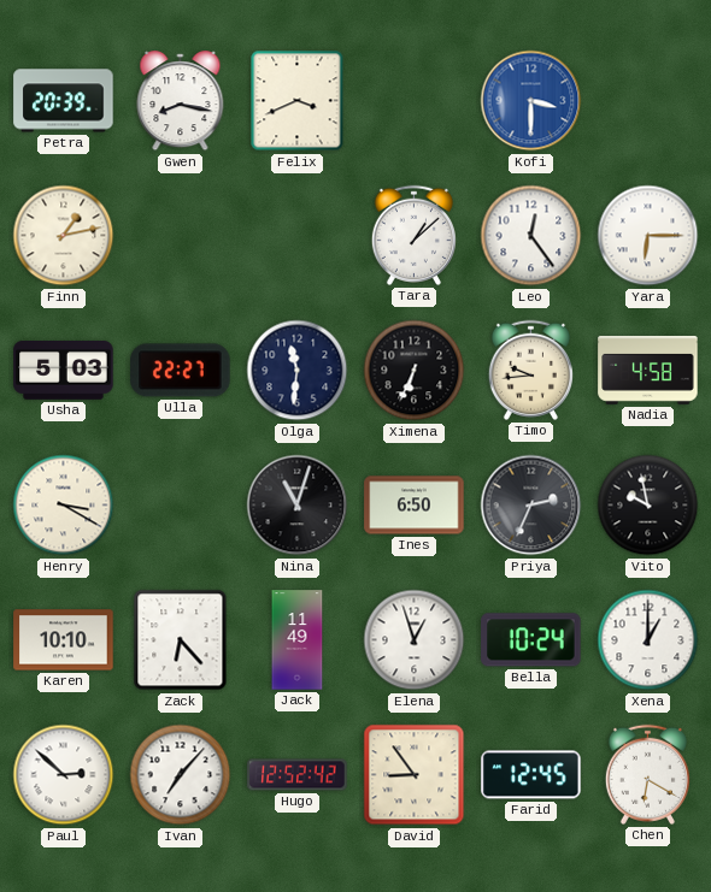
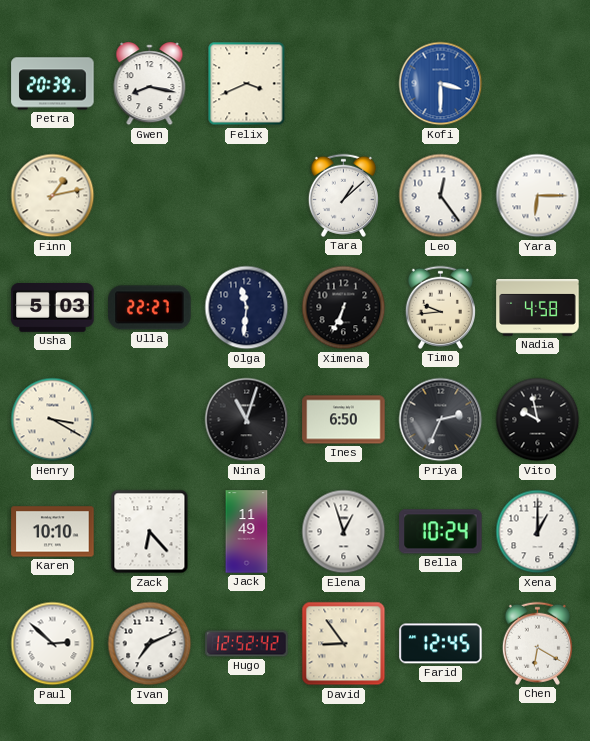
Ivan: 7:07 -> 7:11 (150, 644)
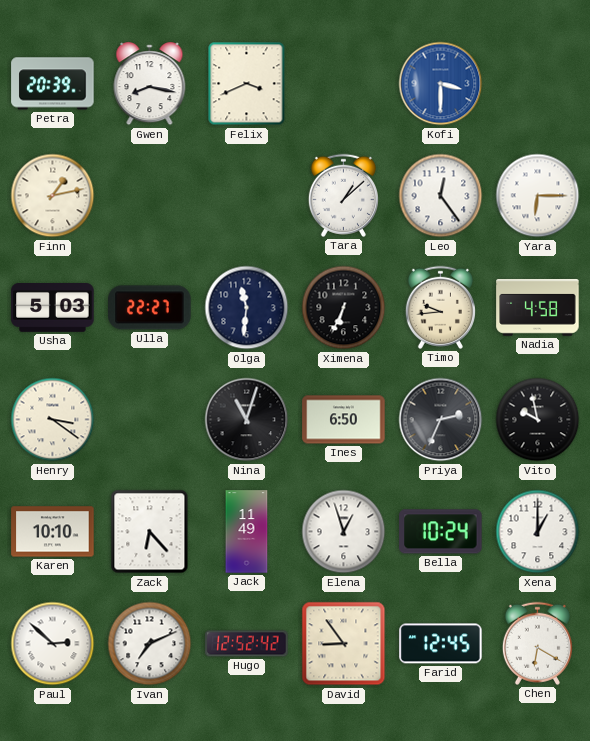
Henry: 3:20 -> 3:21 (53, 420)
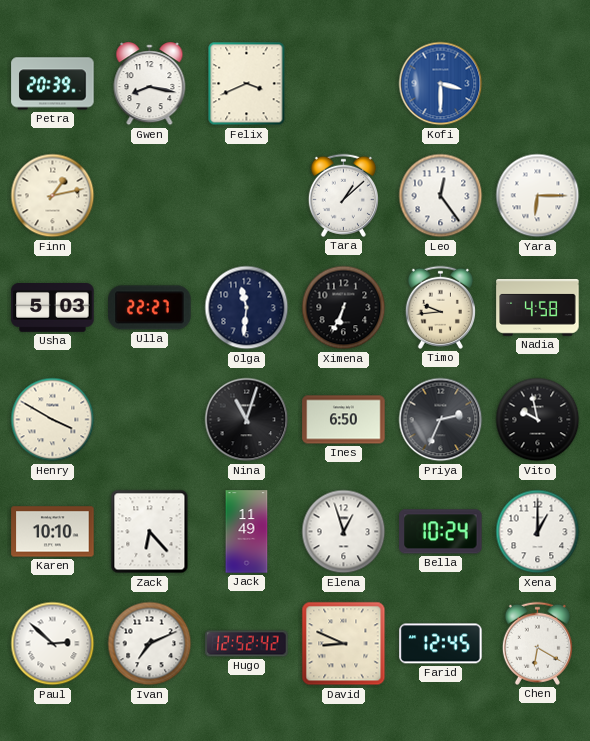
Henry: 3:21 -> 3:50 (53, 420)
David: 8:54 -> 8:49 (344, 644)
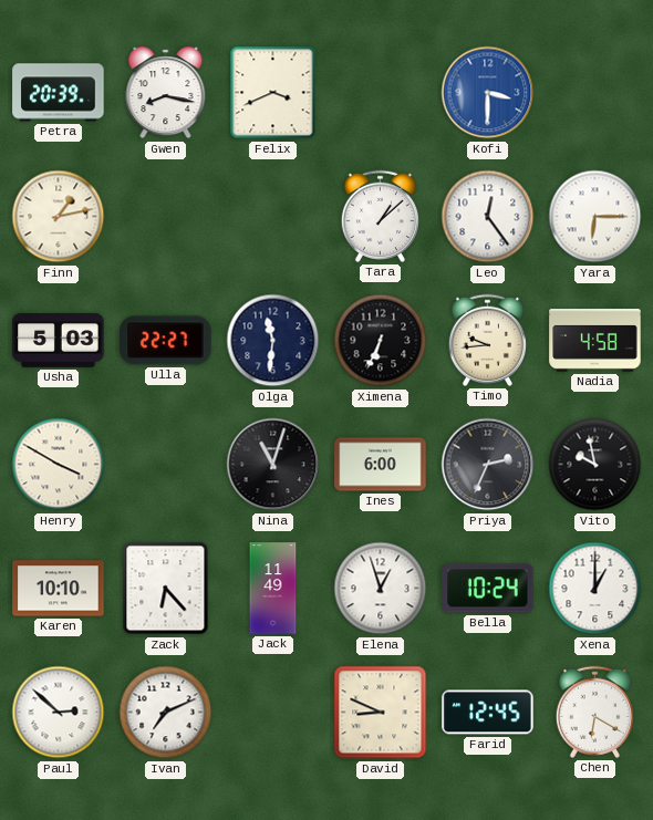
Ines: 6:50 -> 6:00 (381, 465)
Hugo: 12:52 -> none (247, 644)
